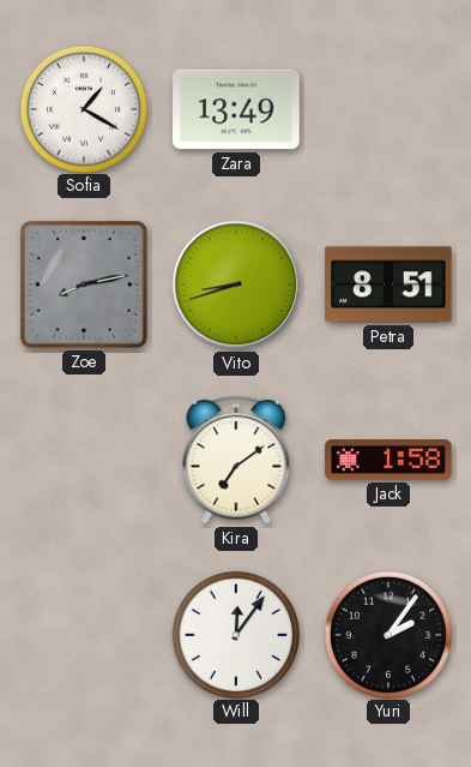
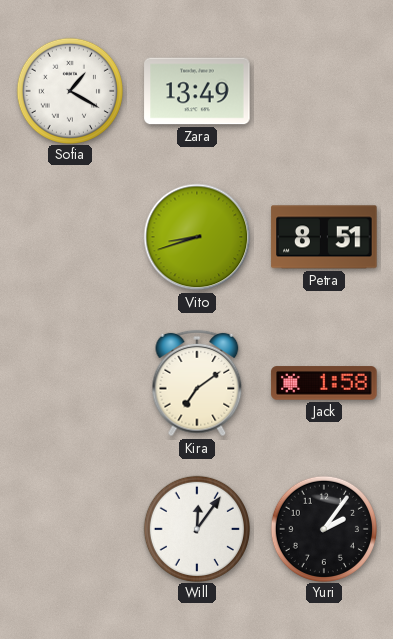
Zoe: 8:13 -> none (84, 284)
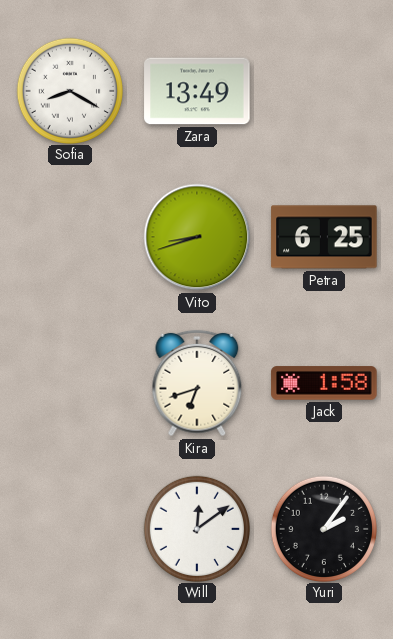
Sofia: 1:20 -> 8:20 (69, 90)
Petra: 8:51 -> 6:25 (324, 237)
Kira: 7:09 -> 6:42 (197, 383)
Will: 12:06 -> 12:09 (196, 528)
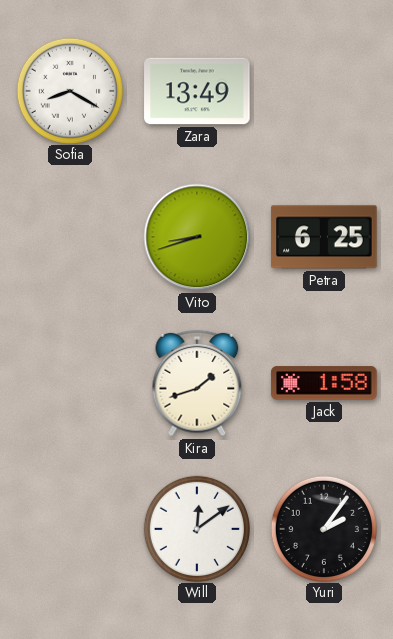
Kira: 6:42 -> 1:42 (197, 383)
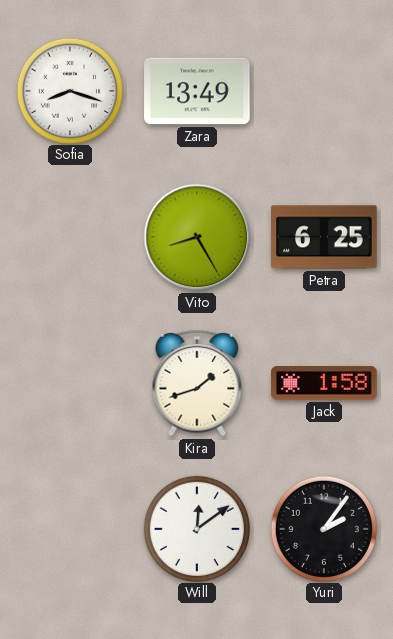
Sofia: 8:20 -> 8:18 (69, 90)
Vito: 8:42 -> 8:25 (197, 237)
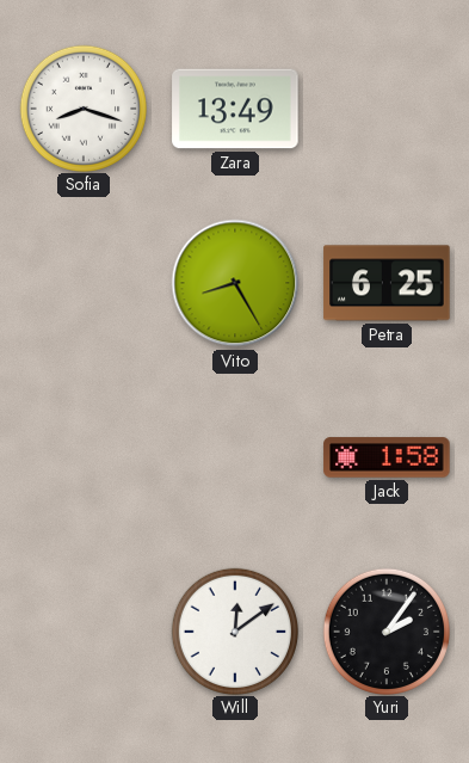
Kira: 1:42 -> none (197, 383)
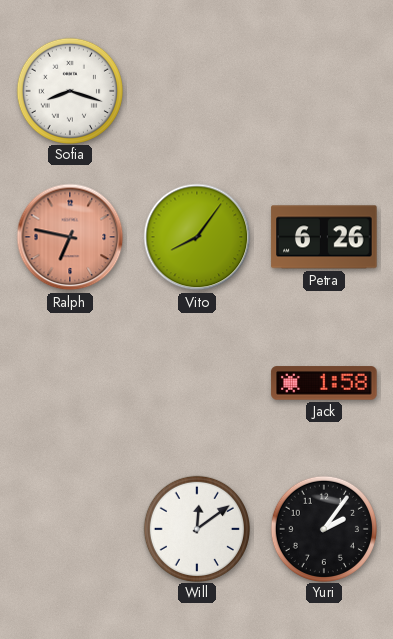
Zara: 13:49 -> none (235, 109)
Ralph: none -> 6:47 (70, 237)
Vito: 8:25 -> 8:06 (197, 237)
Petra: 6:25 -> 6:26 (324, 237)
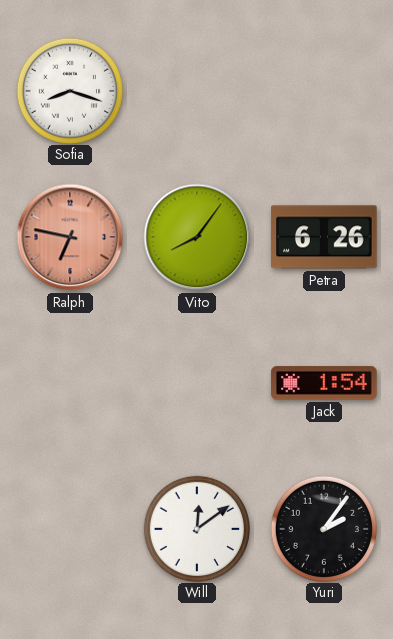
Jack: 1:58 -> 1:54 (324, 383)
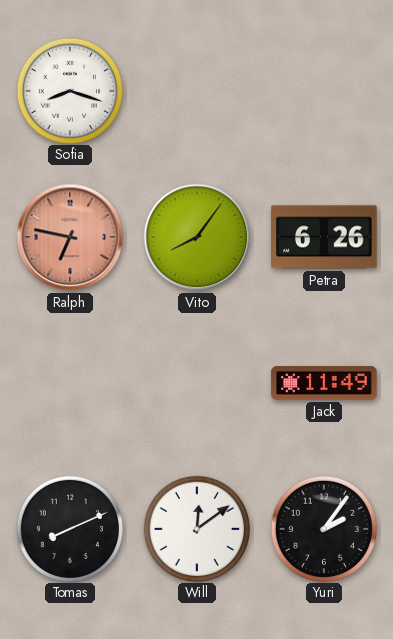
Jack: 1:54 -> 11:49 (324, 383)
Tomas: none -> 8:11 (69, 528)
